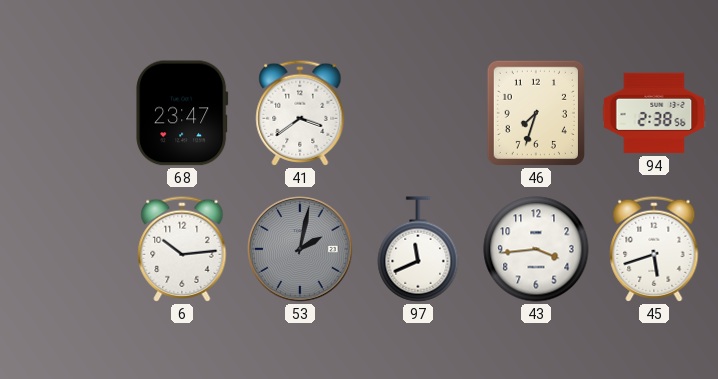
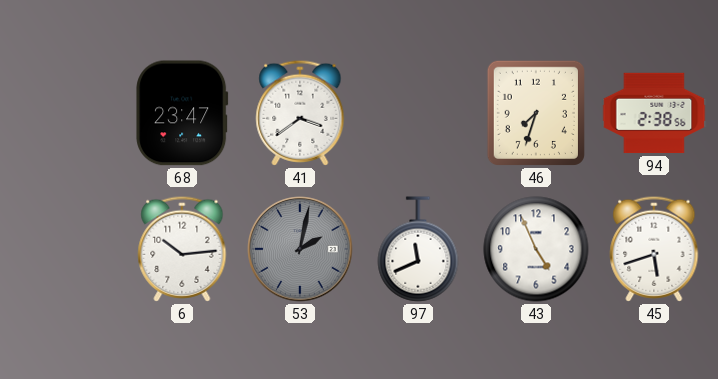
43: 3:44 -> 4:56 (536, 249)
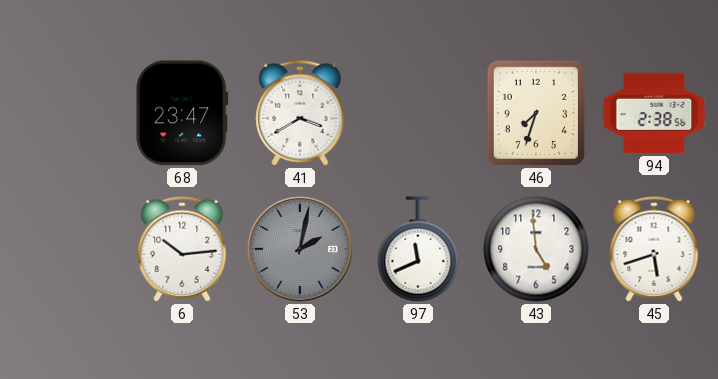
41: 3:39 -> 3:40 (300, 113)
43: 4:56 -> 4:59 (536, 249)
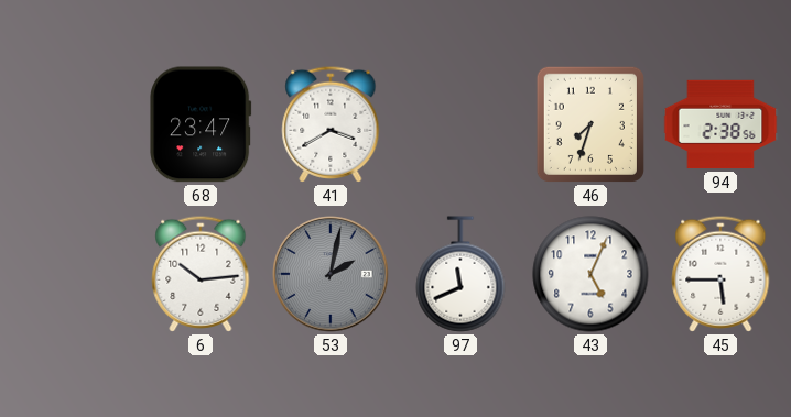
43: 4:59 -> 5:04 (590, 274)
45: 5:42 -> 5:45 (720, 274)
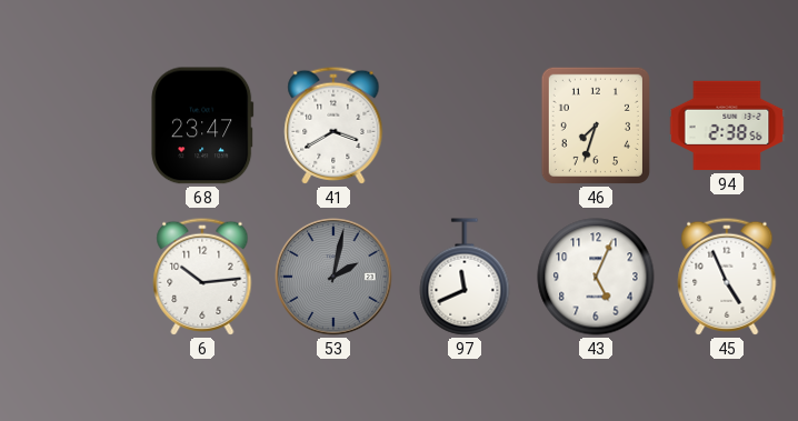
45: 5:45 -> 4:56 (727, 277)
